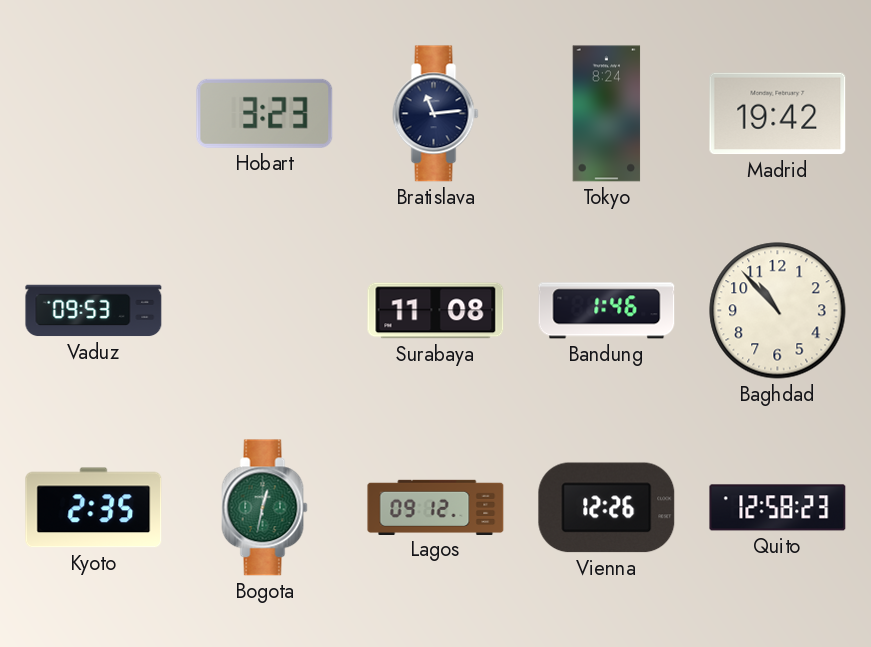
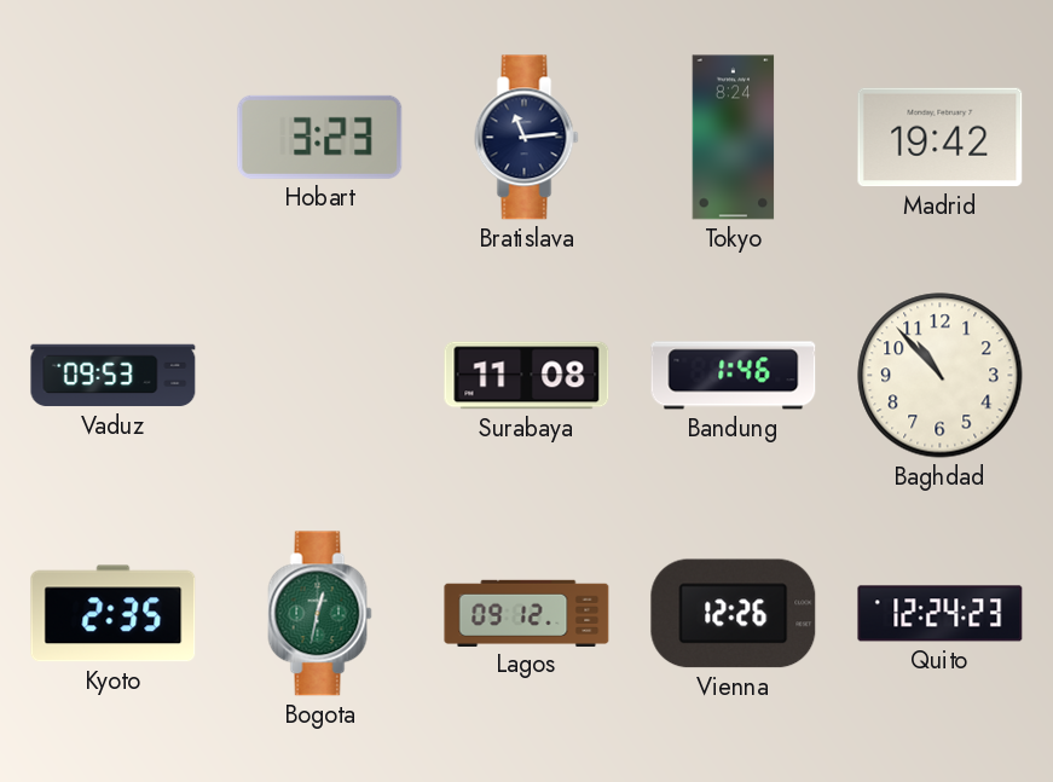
Quito: 12:58 -> 12:24 (941, 614)
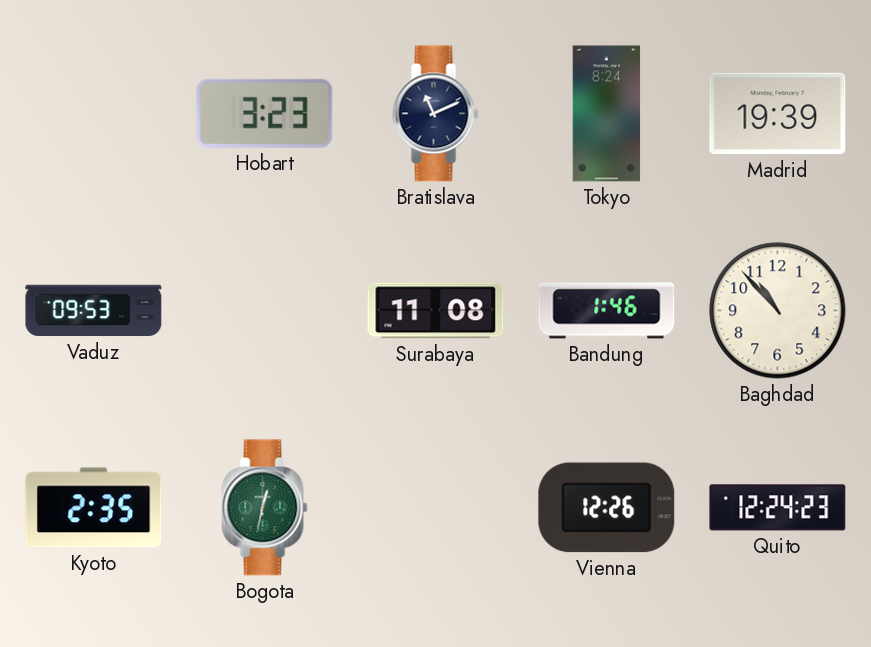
Bratislava: 11:14 -> 11:11 (436, 114)
Madrid: 19:42 -> 19:39 (778, 114)
Lagos: 09:12 -> none (527, 613)
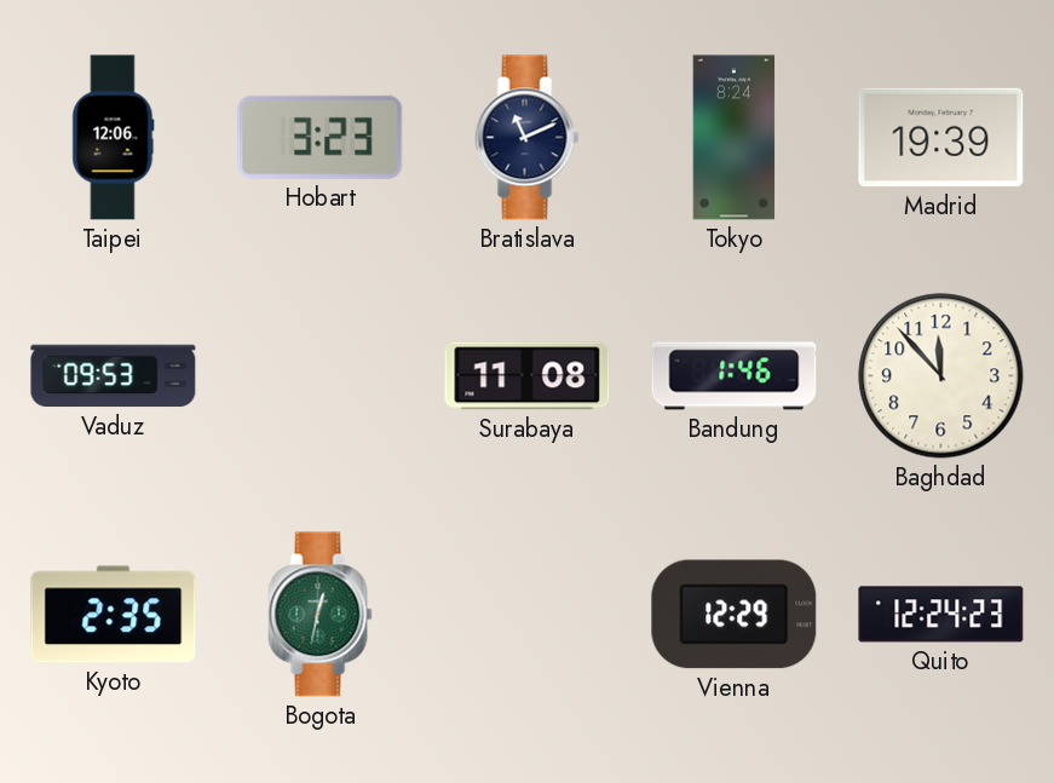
Taipei: none -> 12:06 (114, 138)
Baghdad: 10:53 -> 11:53 (941, 376)
Vienna: 12:26 -> 12:29 (735, 615)
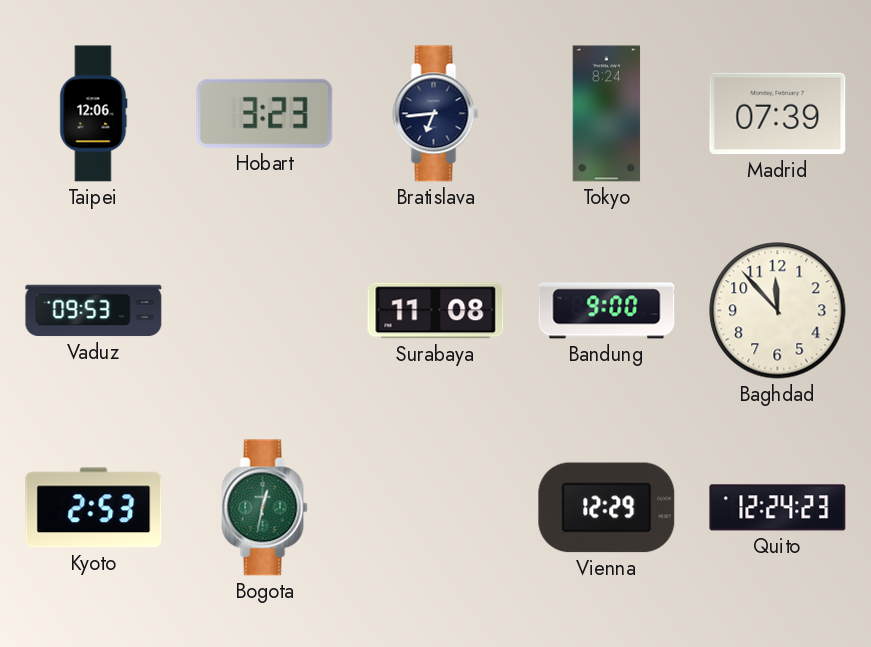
Bratislava: 11:11 -> 6:44 (436, 114)
Madrid: 19:39 -> 07:39 (778, 114)
Bandung: 1:46 -> 9:00 (607, 311)
Kyoto: 2:35 -> 2:53 (94, 508)
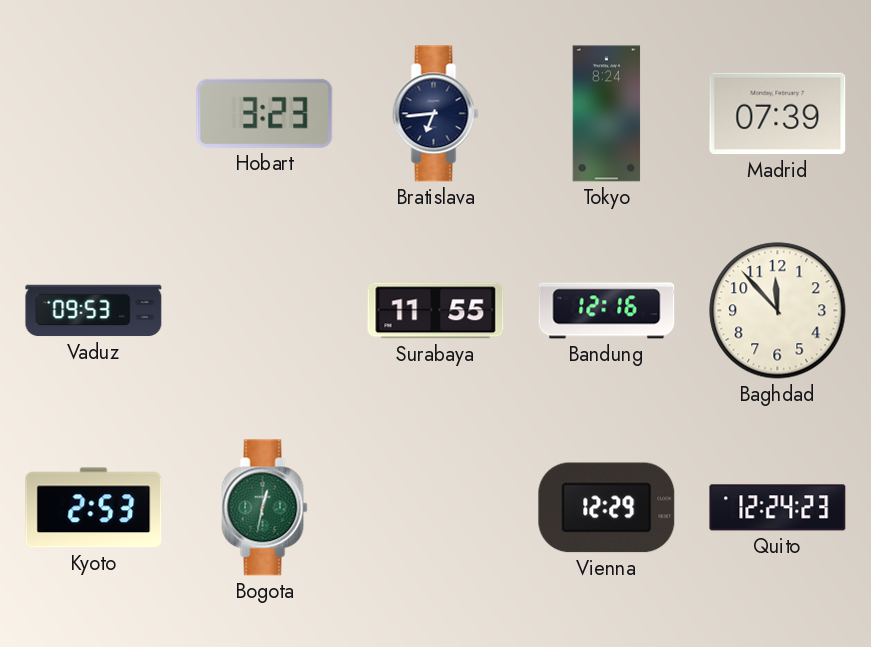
Taipei: 12:06 -> none (94, 114)
Surabaya: 11:08 -> 11:55 (436, 311)
Bandung: 9:00 -> 12:16 (607, 311)
